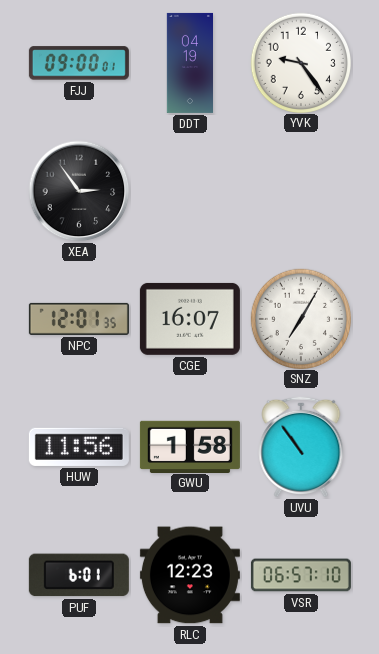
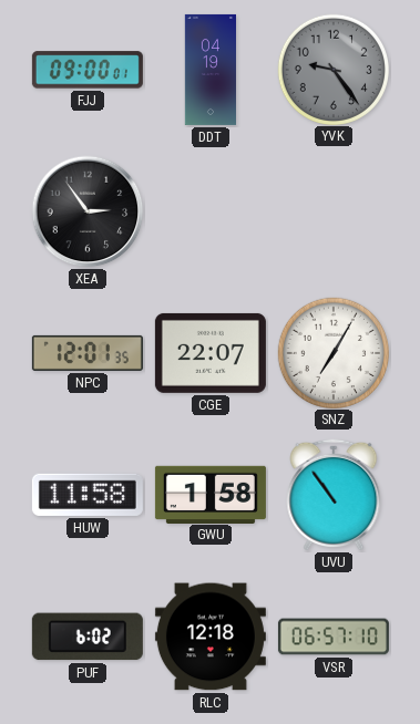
YVK dial: white -> grey (332, 69)
CGE: 16:07 -> 22:07 (211, 353)
HUW: 11:56 -> 11:58 (88, 495)
PUF: 6:01 -> 6:02 (88, 637)
RLC: 12:23 -> 12:18 (211, 637)
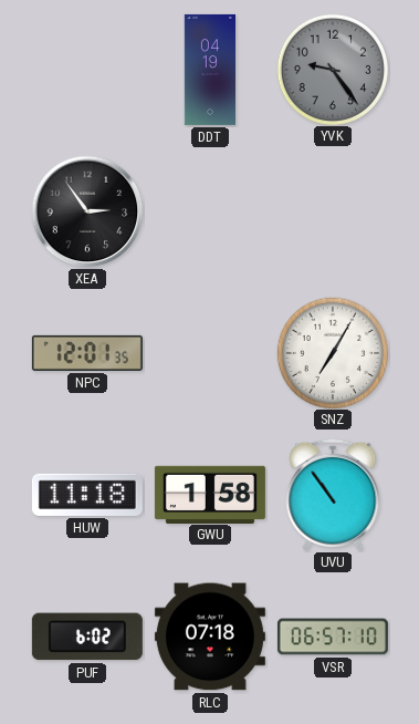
FJJ: 09:00 -> none (88, 70)
CGE: 22:07 -> none (211, 353)
HUW: 11:58 -> 11:18 (87, 495)
RLC: 12:18 -> 07:18 (210, 637)
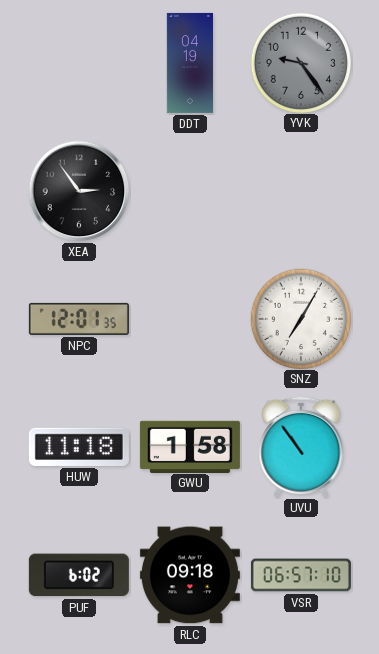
RLC: 07:18 -> 09:18 (190, 575)
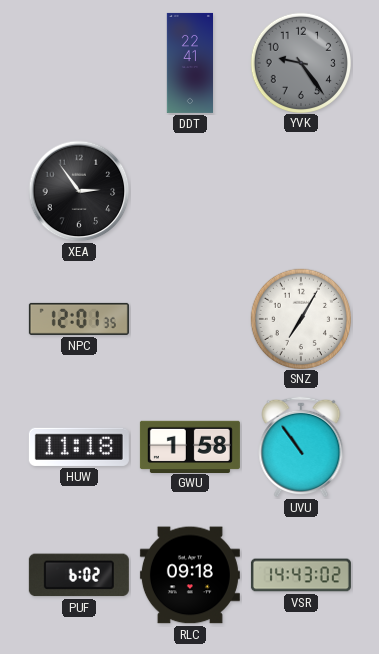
DDT: 04:19 -> 22:41 (189, 63)
VSR: 06:57 -> 14:43 (301, 575)
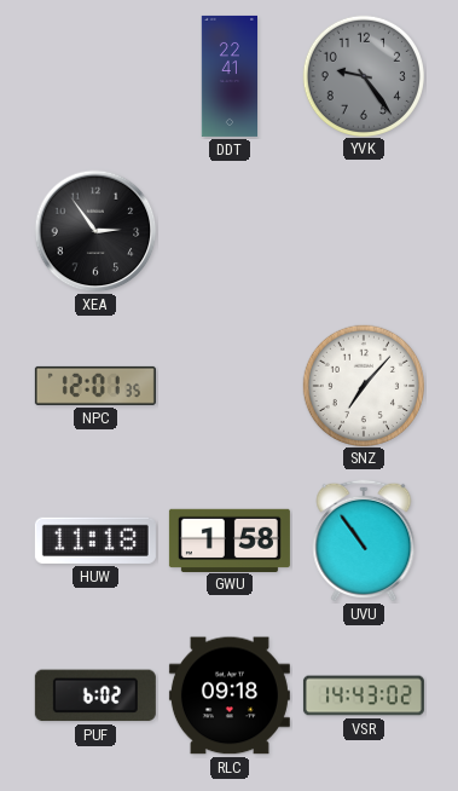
SNZ: 7:05 -> 7:07 (363, 385)
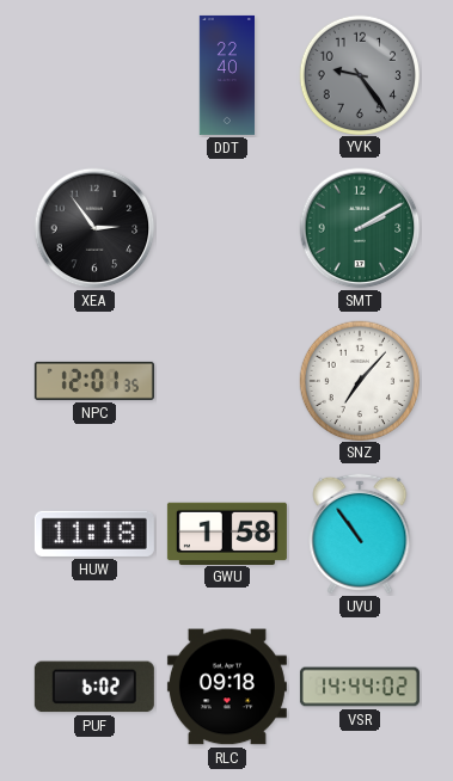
DDT: 22:41 -> 22:40 (226, 75)
SMT: none -> 2:10 (360, 228)
VSR: 14:43 -> 14:44 (360, 687)
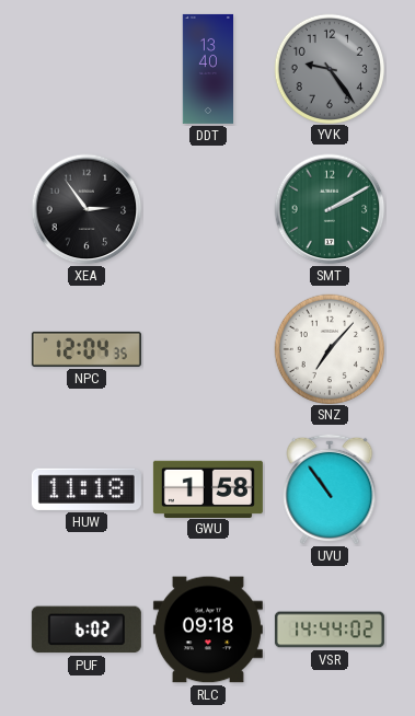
DDT: 22:40 -> 13:40 (207, 69)
NPC: 12:01 -> 12:04 (87, 349)
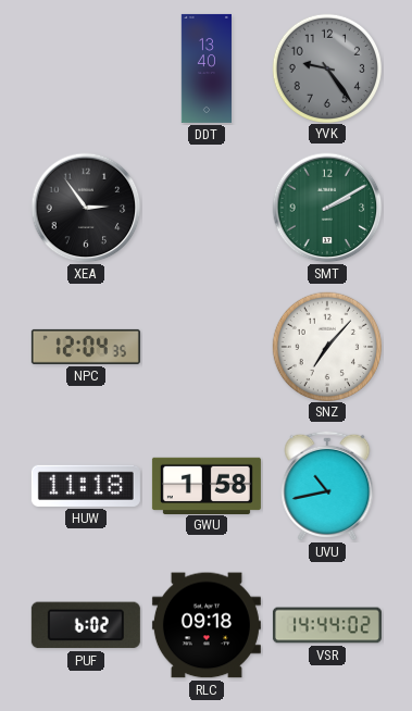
UVU: 10:54 -> 10:43 (327, 486)
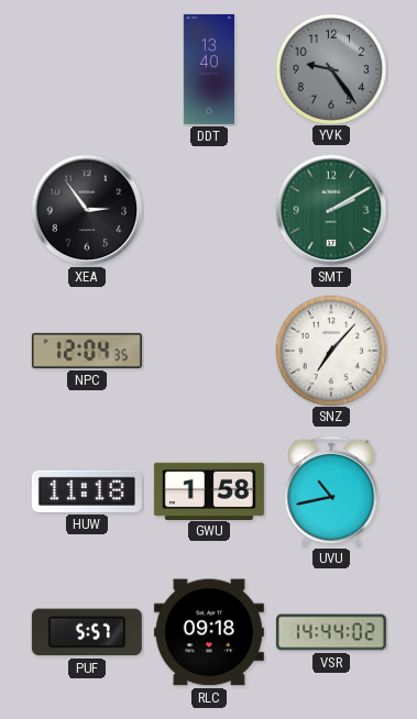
PUF: 6:02 -> 5:57 (87, 632)
